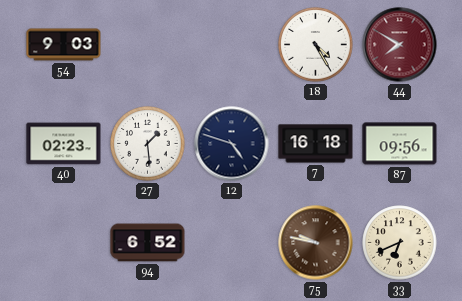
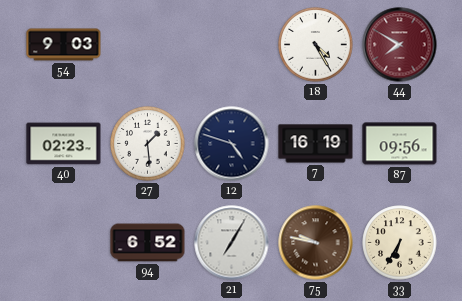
7: 16:18 -> 16:19 (316, 144)
21: none -> 7:05 (232, 243)
33: 6:41 -> 6:35 (400, 243)
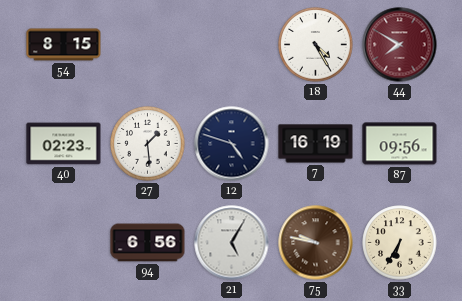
54: 9:03 -> 8:15 (64, 45)
94: 6:52 -> 6:56 (148, 243)
21: 7:05 -> 5:05 (232, 243)
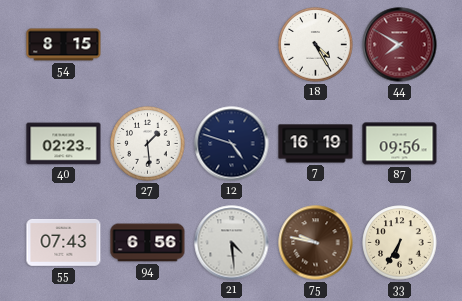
55: none -> 07:43 (64, 242)
21: 5:05 -> 4:29 (232, 243)
